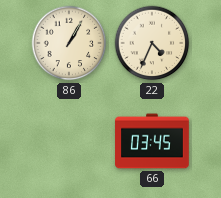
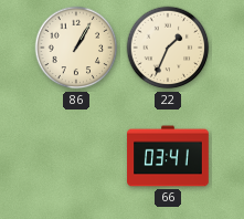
22: 4:34 -> 1:34 (168, 48)
66: 03:45 -> 03:41 (168, 156)
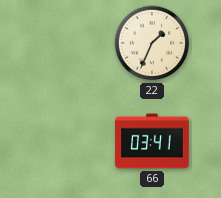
86: 1:05 -> none (76, 48)
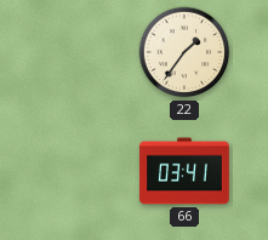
22: 1:34 -> 1:36 (184, 52)
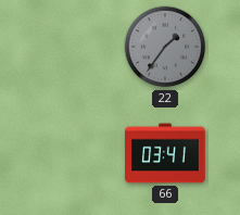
22 dial: cream -> grey (165, 47)
